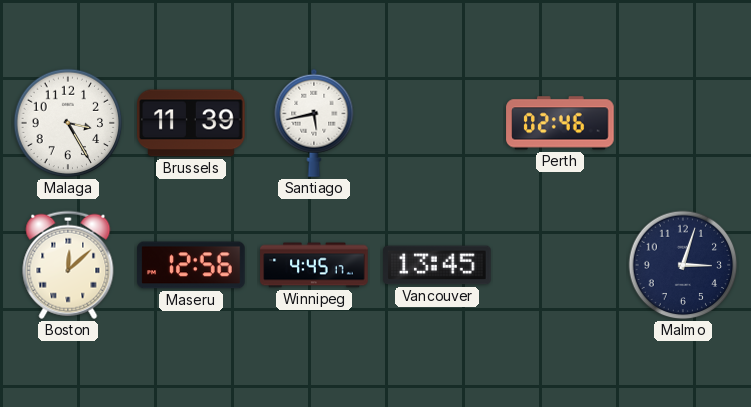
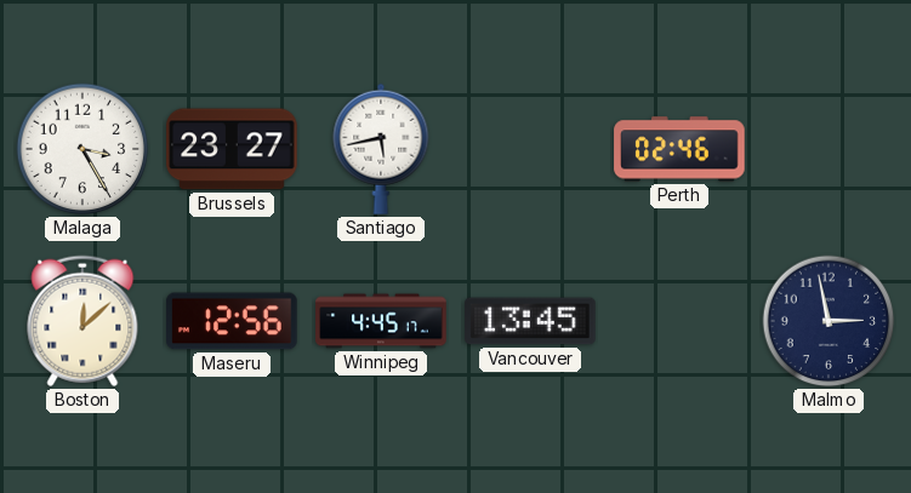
Brussels: 11:39 -> 23:27 (232, 149)
Malmo: 3:03 -> 2:58 (829, 321)
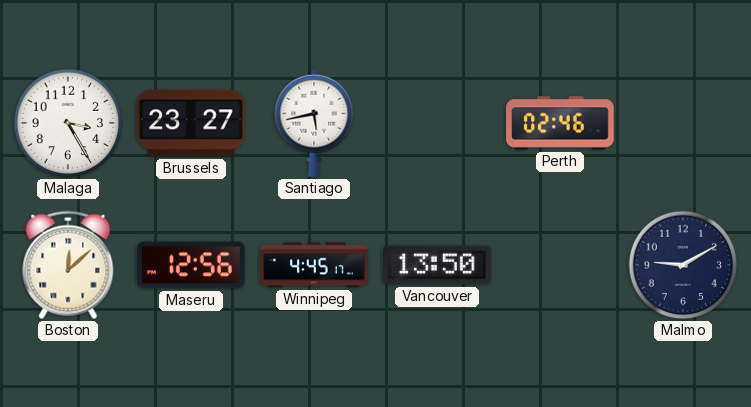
Vancouver: 13:45 -> 13:50 (437, 265)
Malmo: 2:58 -> 9:10 (683, 265)
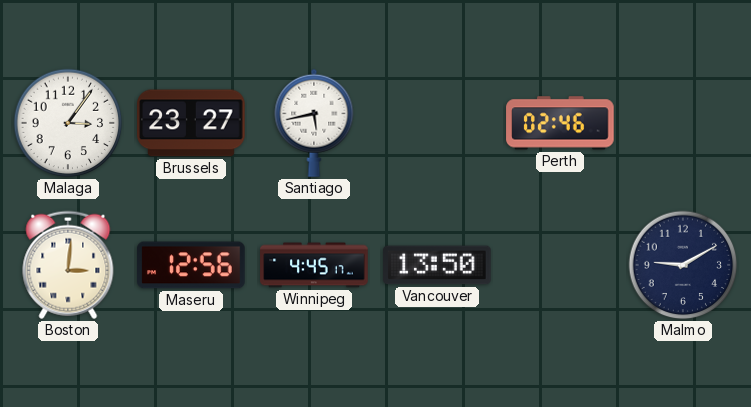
Malaga: 3:25 -> 3:06 (68, 123)
Boston: 12:08 -> 3:01 (68, 265)
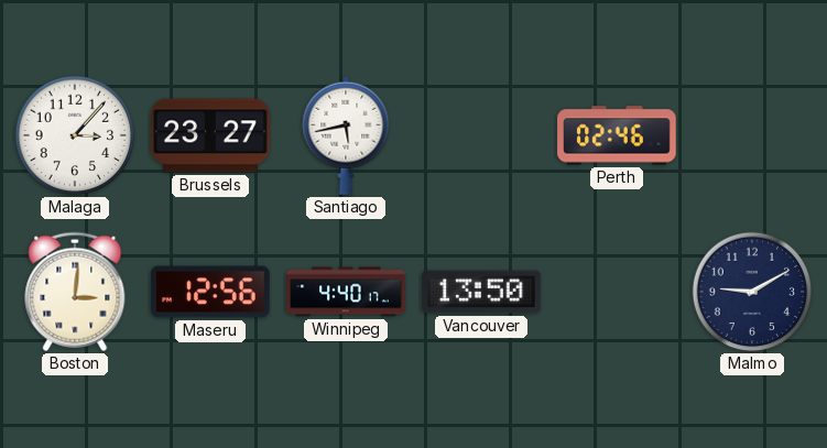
Malaga: 3:06 -> 3:07 (75, 135)
Winnipeg: 4:45 -> 4:40 (346, 292)
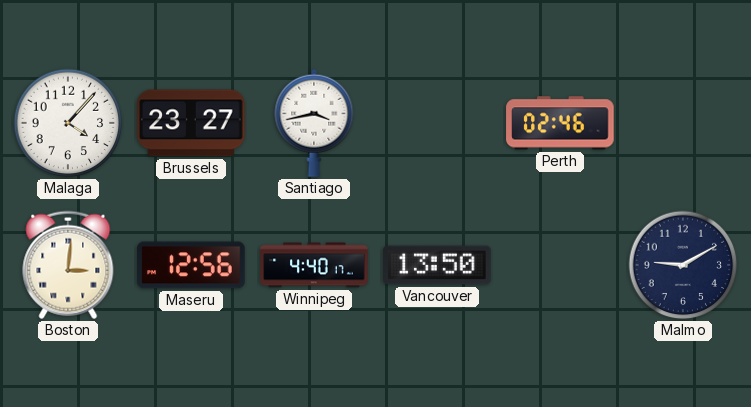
Malaga: 3:07 -> 4:07 (68, 123)
Santiago: 5:43 -> 3:43 (314, 123)
